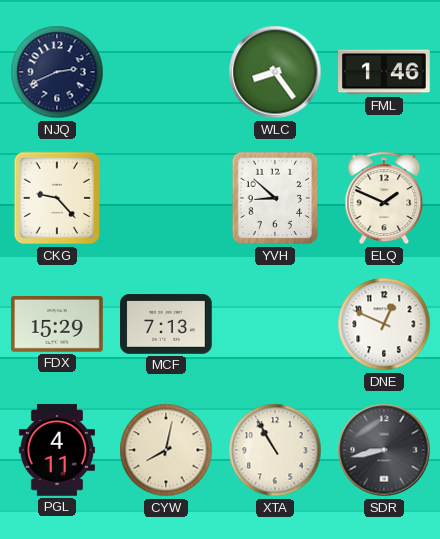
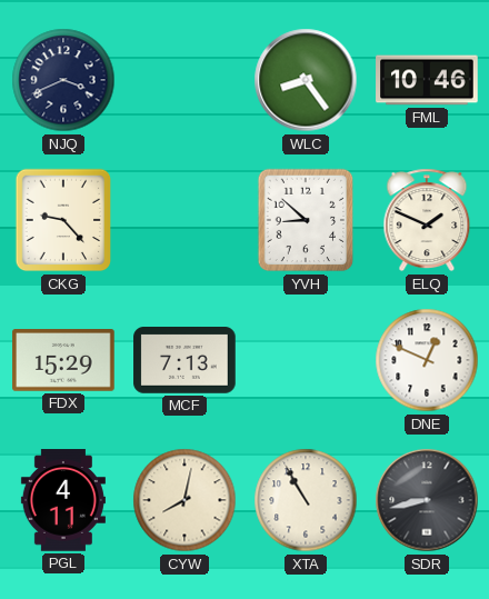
NJQ: 2:41 -> 3:41 (63, 80)
FML: 1:46 -> 10:46 (427, 80)
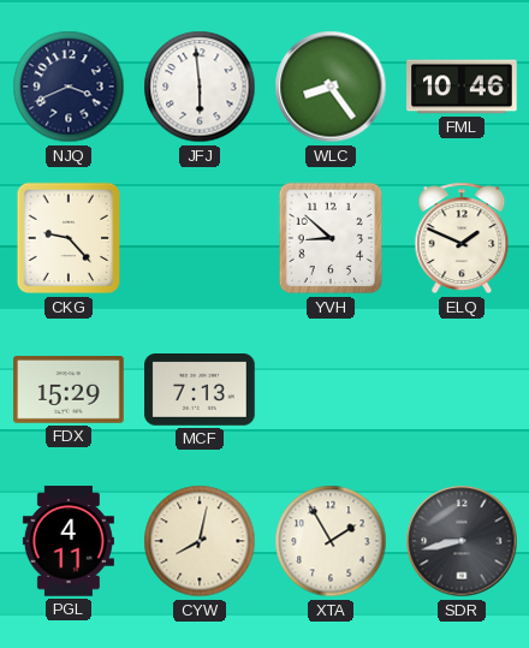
JFJ: none -> 5:59 (200, 87)
DNE: 12:49 -> none (427, 360)
XTA: 10:55 -> 1:55 (331, 541)
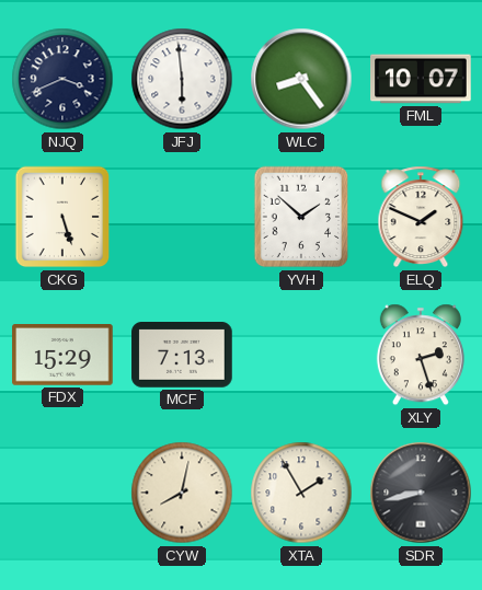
FML: 10:46 -> 10:07 (421, 79)
CKG: 9:23 -> 5:27 (62, 217)
YVH: 8:52 -> 1:52 (301, 217)
XLY: none -> 2:27 (421, 355)
PGL: 4:11 -> none (69, 541)
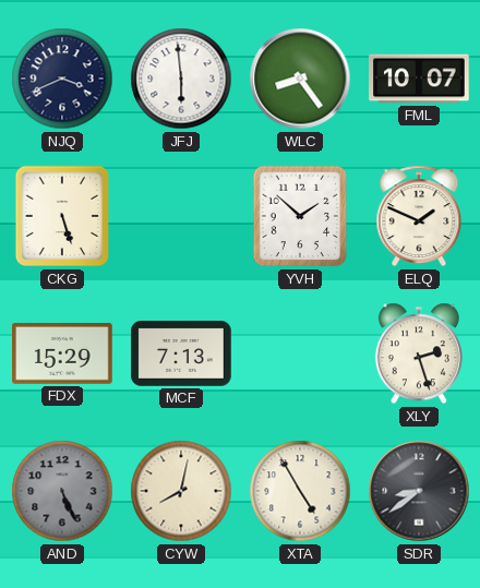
AND: none -> 5:26 (62, 491)
XTA: 1:55 -> 4:55 (300, 491)
SDR: 8:43 -> 8:39 (419, 491)
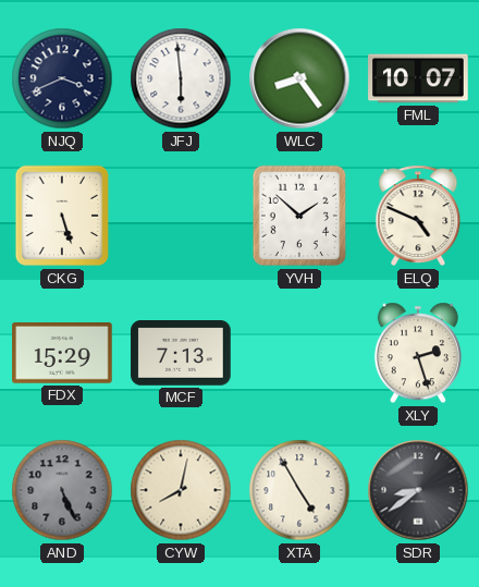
ELQ: 1:49 -> 4:49 (418, 216)
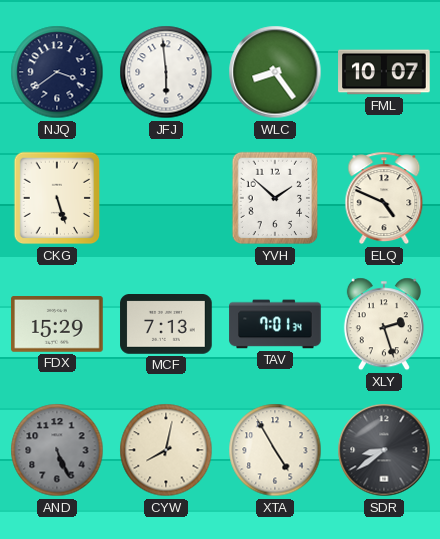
NJQ: 3:41 -> 3:39 (57, 72)
TAV: none -> 7:01 (275, 324)
